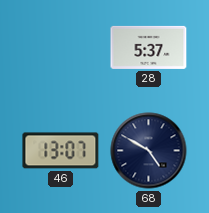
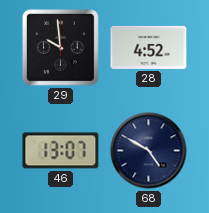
29: none -> 9:59 (60, 47)
28: 5:37 -> 4:52 (149, 47)
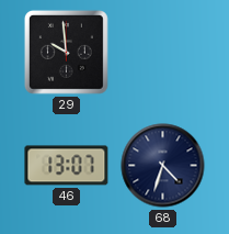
28: 4:52 -> none (149, 47)
68: 4:50 -> 4:33 (163, 166)
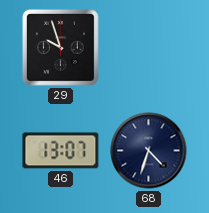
29: 9:59 -> 9:57 (60, 47)
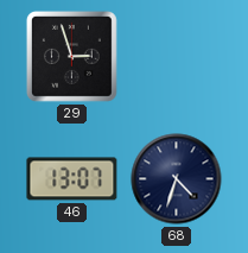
29: 9:57 -> 2:57 (71, 56)
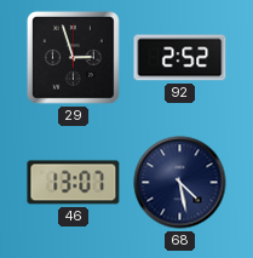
92: none -> 2:52 (180, 58)
68: 4:33 -> 4:28 (180, 183)
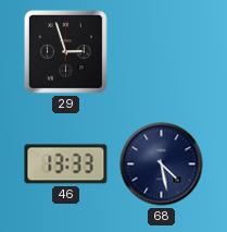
92: 2:52 -> none (180, 58)
46: 13:07 -> 13:33 (66, 164)
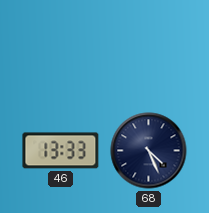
29: 2:57 -> none (65, 51)
68: 4:28 -> 4:26 (149, 151)
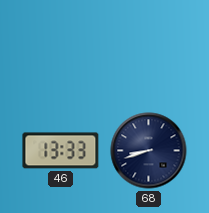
68: 4:26 -> 8:42 (149, 151)
